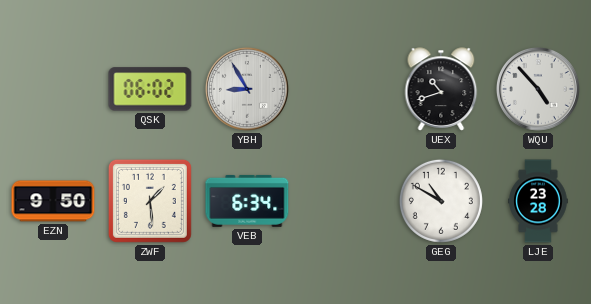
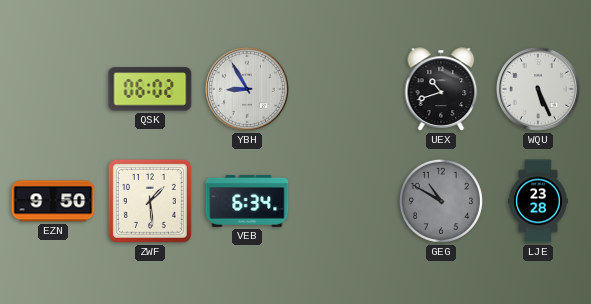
WQU: 4:53 -> 5:26 (538, 89)
GEG dial: white -> grey (441, 201)
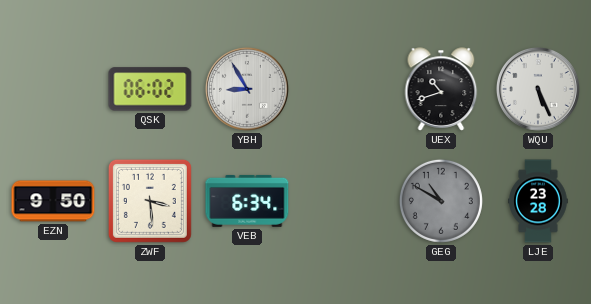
ZWF: 1:29 -> 3:29 (150, 201)
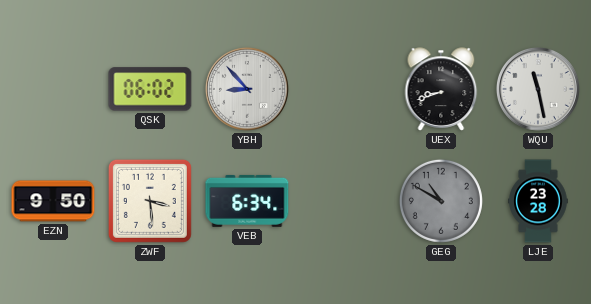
YBH: 8:55 -> 8:53 (247, 89)
UEX: 10:42 -> 8:42 (441, 89)
WQU: 5:26 -> 11:28 (538, 89)
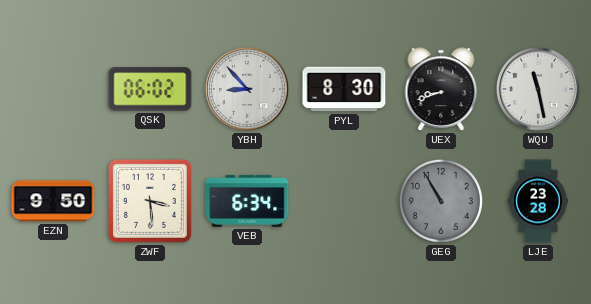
PYL: none -> 8:30 (344, 89)
GEG: 10:50 -> 10:55 (441, 201)
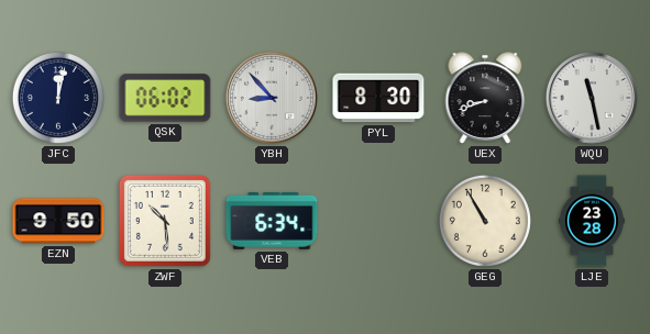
JFC: none -> 12:02 (58, 98)
ZWF: 3:29 -> 10:29 (165, 221)
GEG dial: grey -> cream (485, 221)
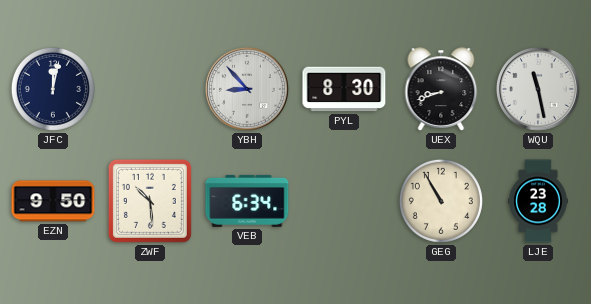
QSK: 06:02 -> none (165, 98)
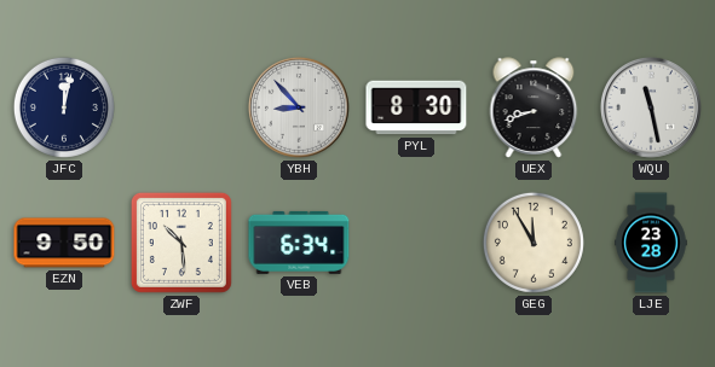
GEG: 10:55 -> 11:55 (534, 243)
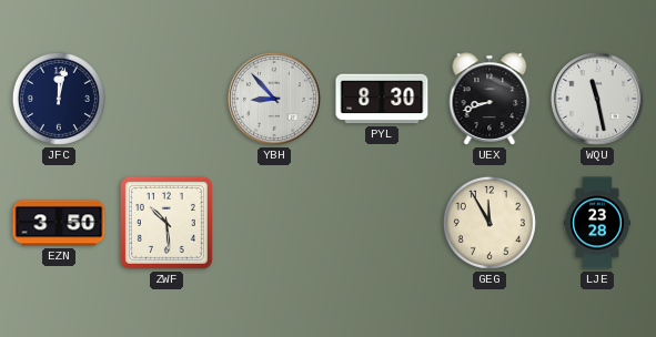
EZN: 9:50 -> 3:50 (59, 223)
VEB: 6:34 -> none (299, 243)
